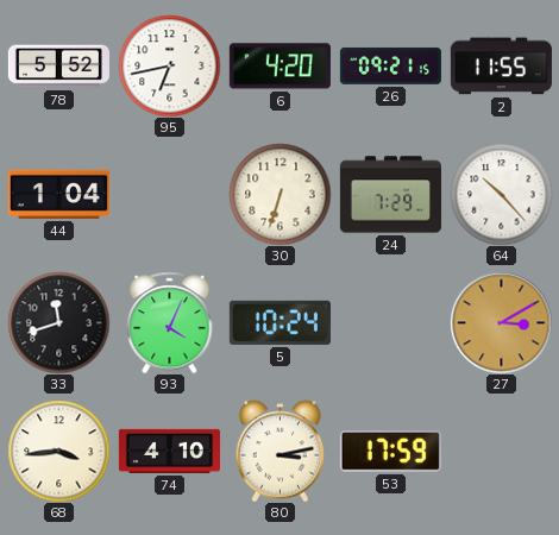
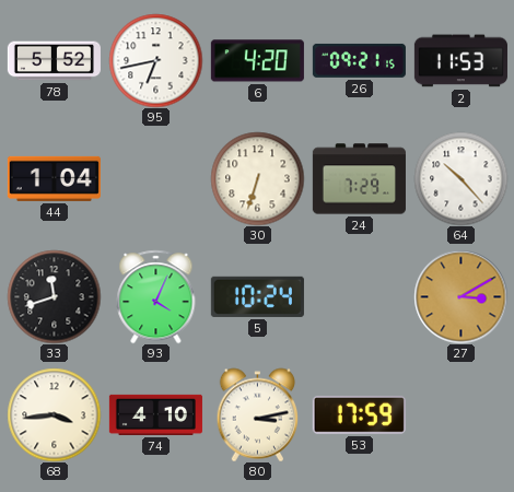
2: 11:55 -> 11:53 (460, 61)
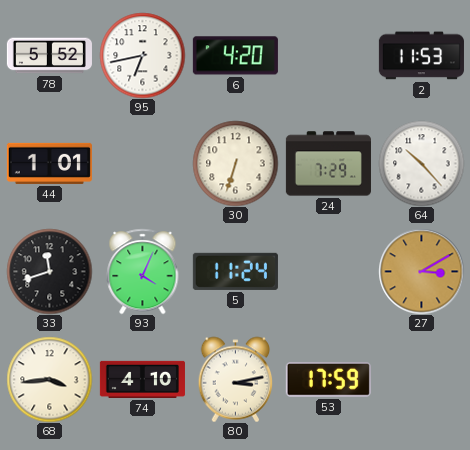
26: 09:21 -> none (359, 60)
44: 1:04 -> 1:01 (49, 163)
5: 10:24 -> 11:24 (235, 271)
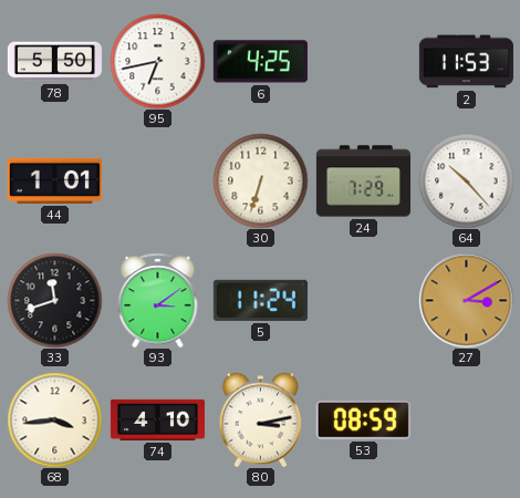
78: 5:52 -> 5:50 (54, 62)
6: 4:20 -> 4:25 (260, 62)
93: 4:04 -> 3:09 (158, 300)
53: 17:59 -> 08:59 (363, 421)
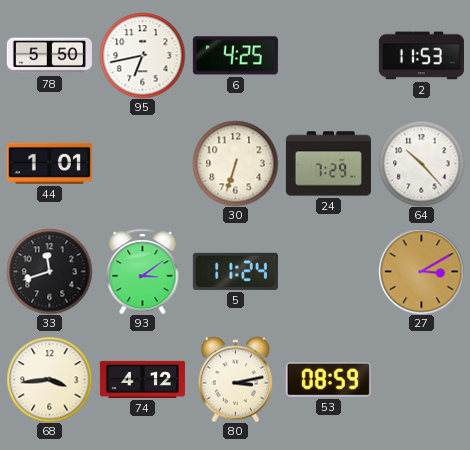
74: 4:10 -> 4:12 (142, 379)
